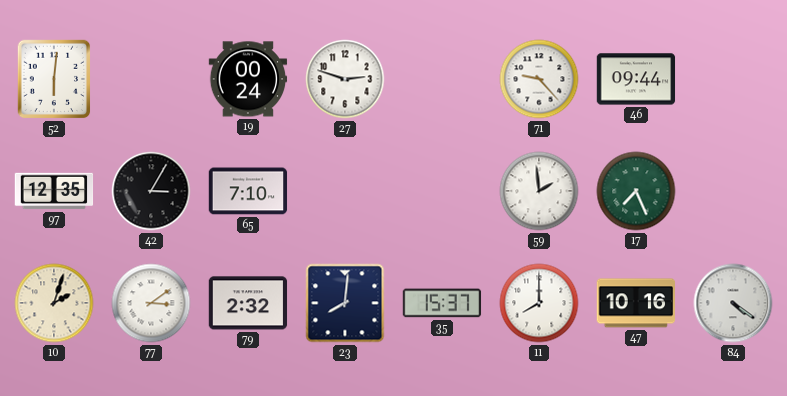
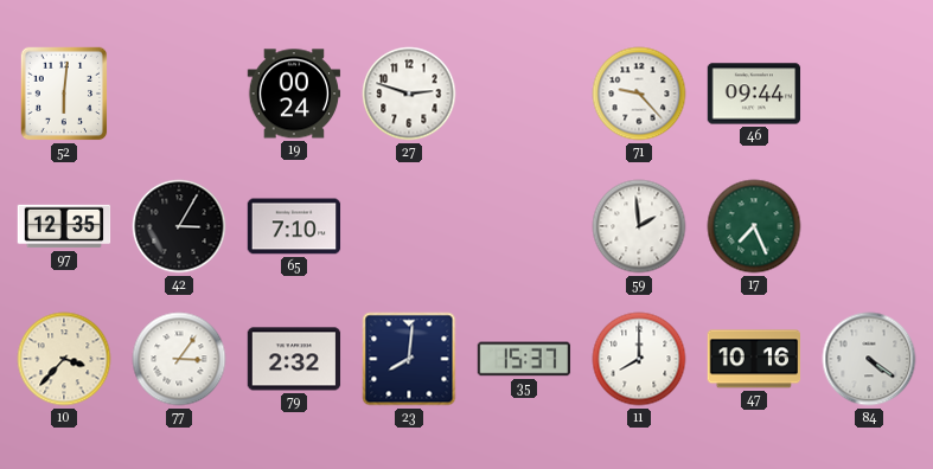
10: 2:03 -> 3:37 (64, 359)
77: 3:09 -> 3:06 (179, 359)
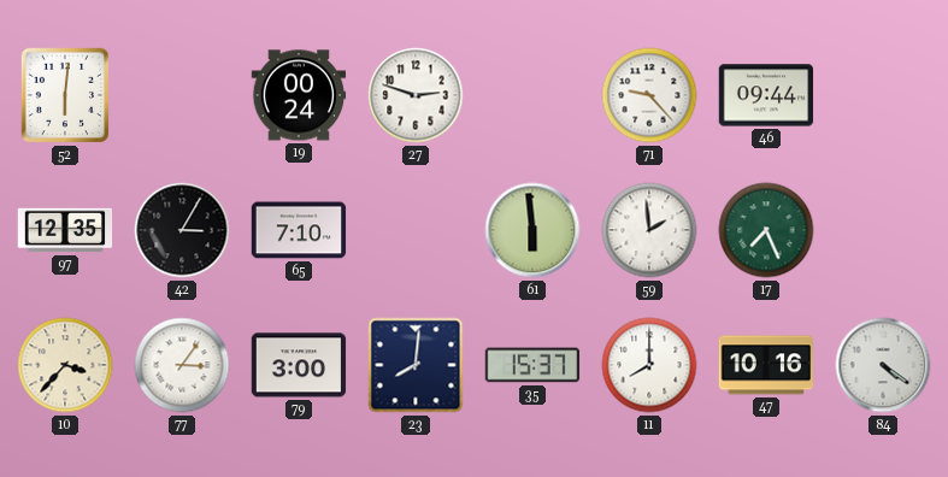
61: none -> 5:59 (532, 230)
79: 2:32 -> 3:00 (299, 365)
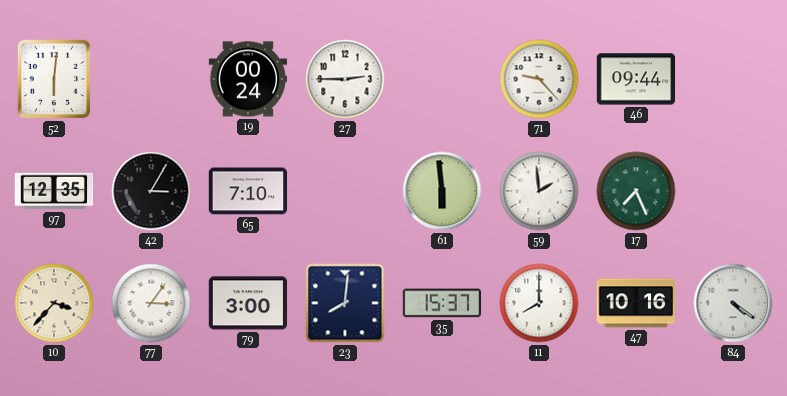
27: 2:48 -> 2:45 (345, 79)
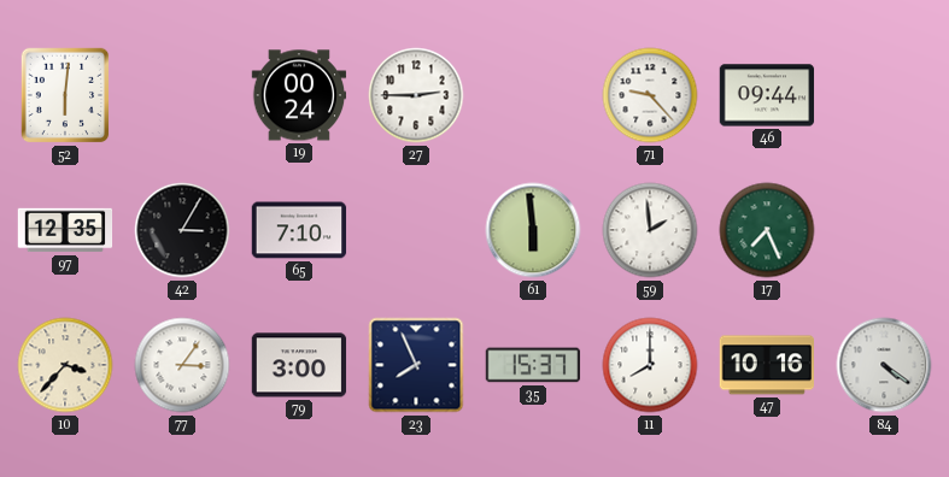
23: 8:01 -> 7:56 (416, 365)
